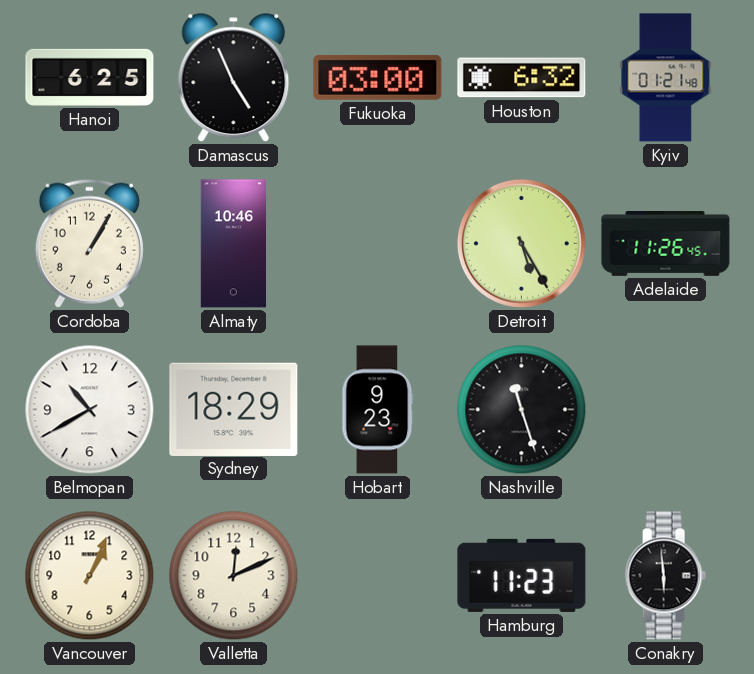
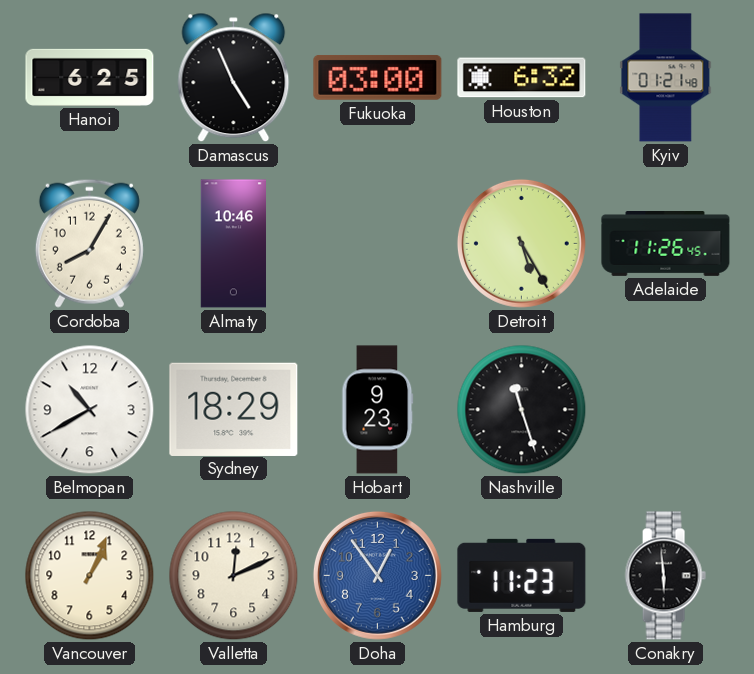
Cordoba: 1:05 -> 8:05 (89, 243)
Doha: none -> 12:54 (377, 575)
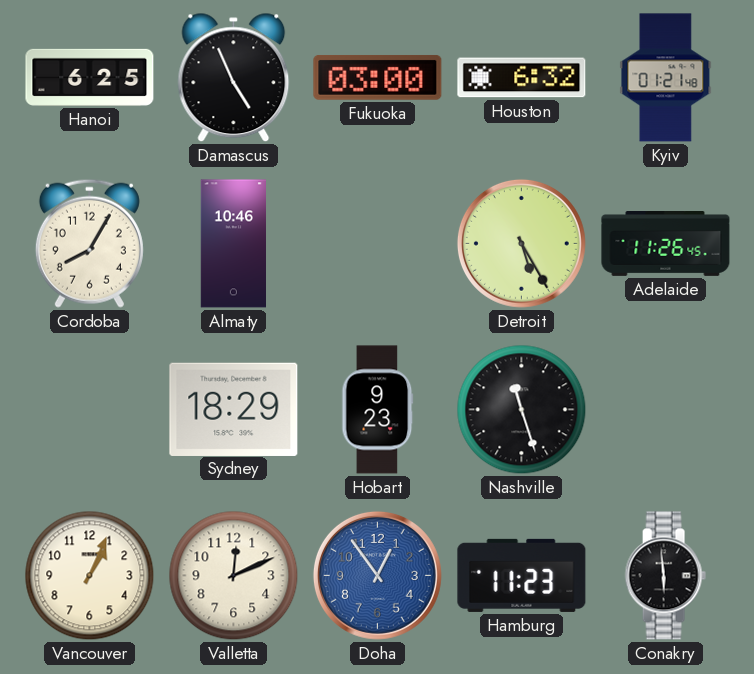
Belmopan: 10:40 -> none (90, 410)
